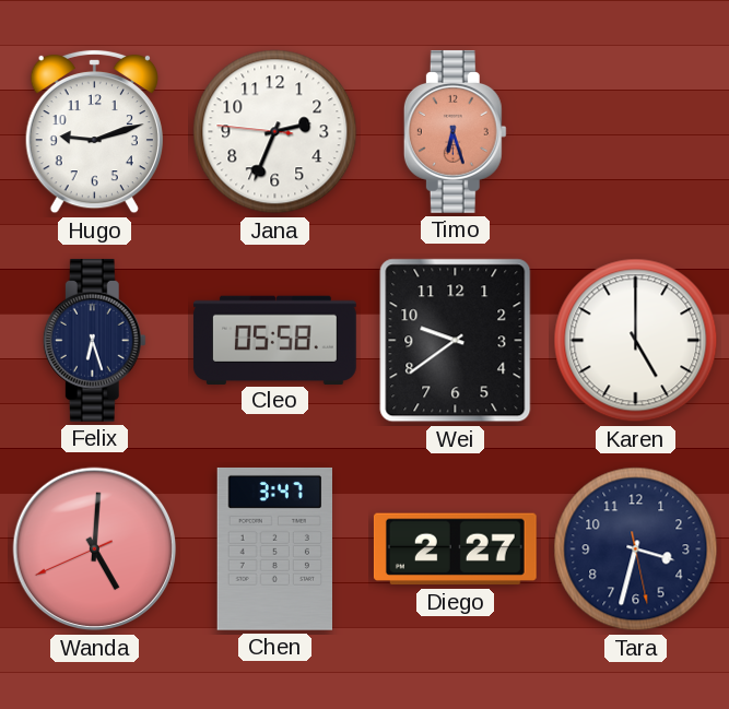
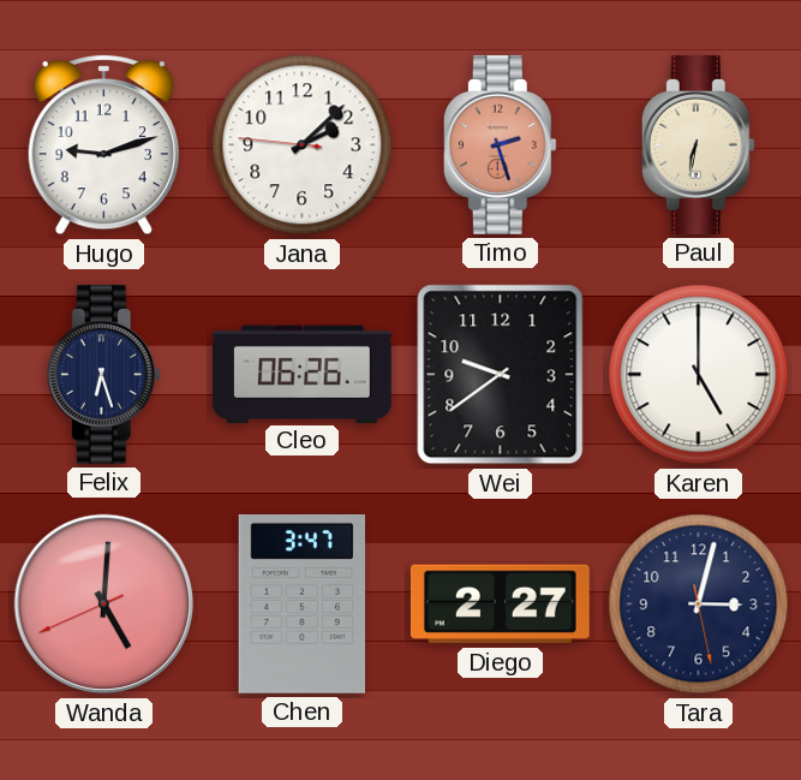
Jana: 2:33 -> 2:07 (303, 145)
Timo: 6:27 -> 2:27 (500, 144)
Paul: none -> 6:32 (698, 144)
Cleo: 05:58 -> 06:26 (301, 374)
Tara: 3:32 -> 3:02 (699, 605)
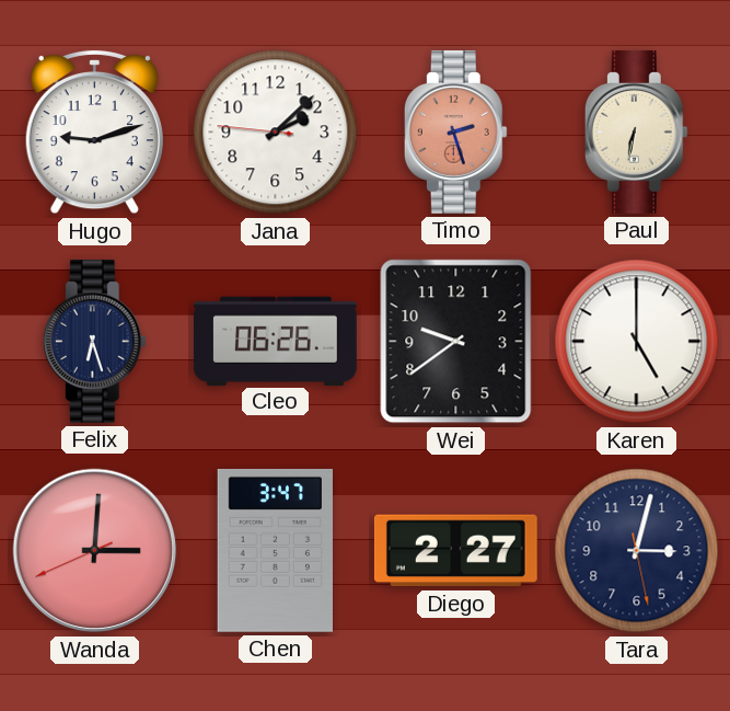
Wanda: 5:00 -> 3:00 (95, 551)
